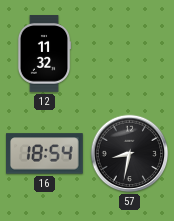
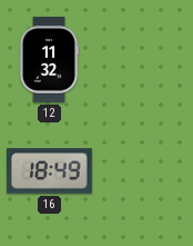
16: 18:54 -> 18:49 (50, 171)
57: 8:32 -> none (130, 154)
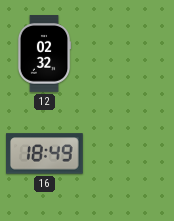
12: 11:32 -> 02:32 (44, 54)
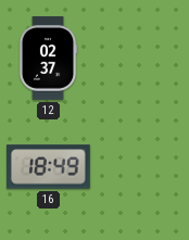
12: 02:32 -> 02:37 (48, 59)
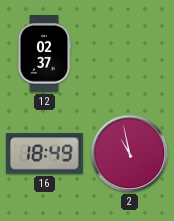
2: none -> 10:58 (130, 154)
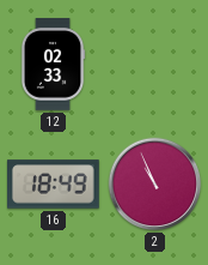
12: 02:37 -> 02:33 (53, 65)
2: 10:58 -> 10:56 (155, 185)
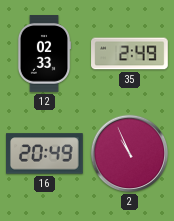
35: none -> 2:49 (130, 54)
16: 18:49 -> 20:49 (45, 154)
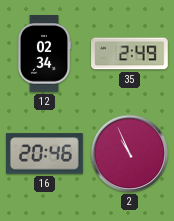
12: 02:33 -> 02:34 (44, 54)
16: 20:49 -> 20:46 (45, 154)
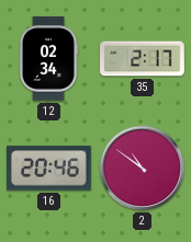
35: 2:49 -> 2:17 (143, 59)
2: 10:56 -> 10:51 (143, 169)
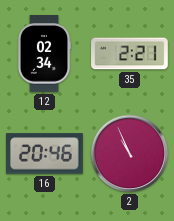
35: 2:17 -> 2:21 (130, 54)
2: 10:51 -> 10:56 (130, 154)
